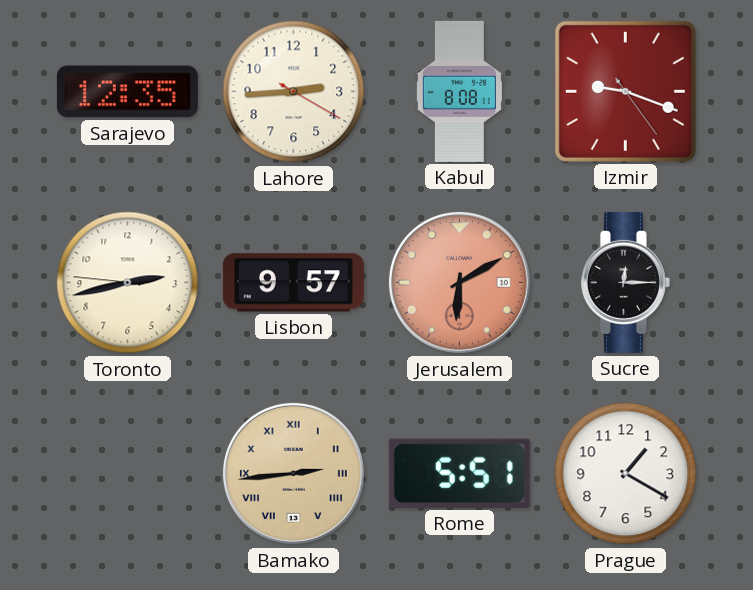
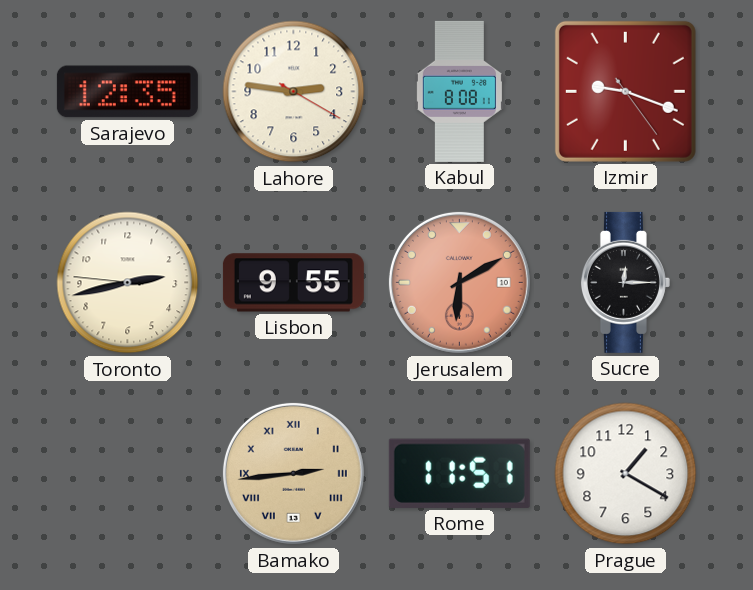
Lahore: 2:44 -> 2:46 (294, 92)
Lisbon: 9:57 -> 9:55 (293, 283)
Rome: 5:51 -> 11:51 (459, 473)
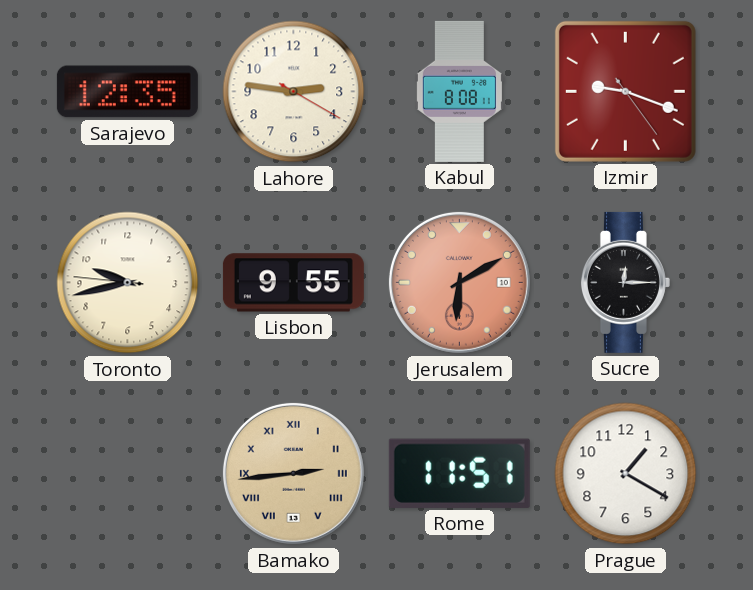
Toronto: 2:42 -> 9:42 (128, 283)
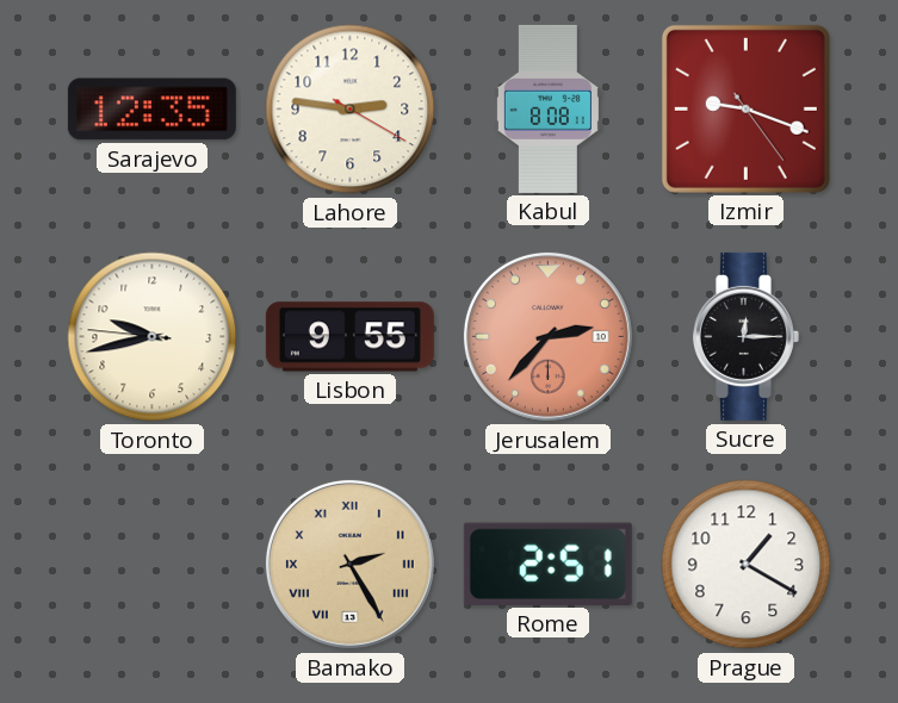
Jerusalem: 6:10 -> 2:37 (547, 336)
Bamako: 2:44 -> 2:25 (349, 564)
Rome: 11:51 -> 2:51 (547, 564)
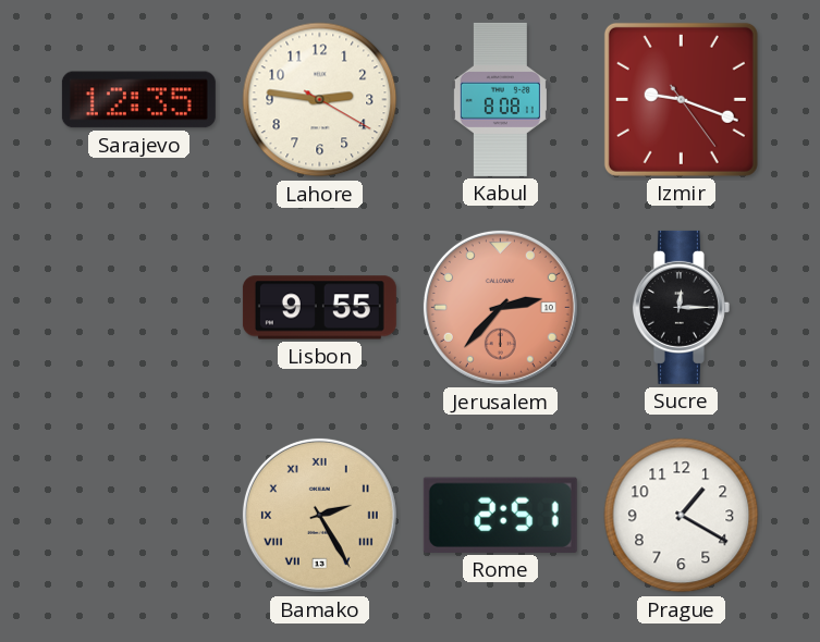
Toronto: 9:42 -> none (153, 337)
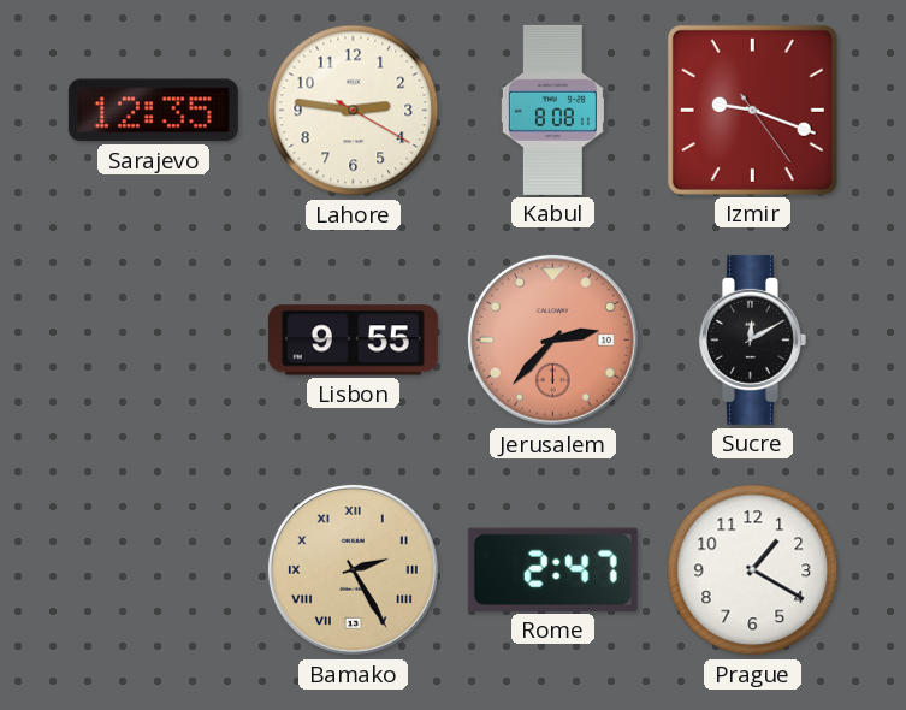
Sucre: 12:15 -> 12:10 (752, 339)
Rome: 2:51 -> 2:47 (552, 569)
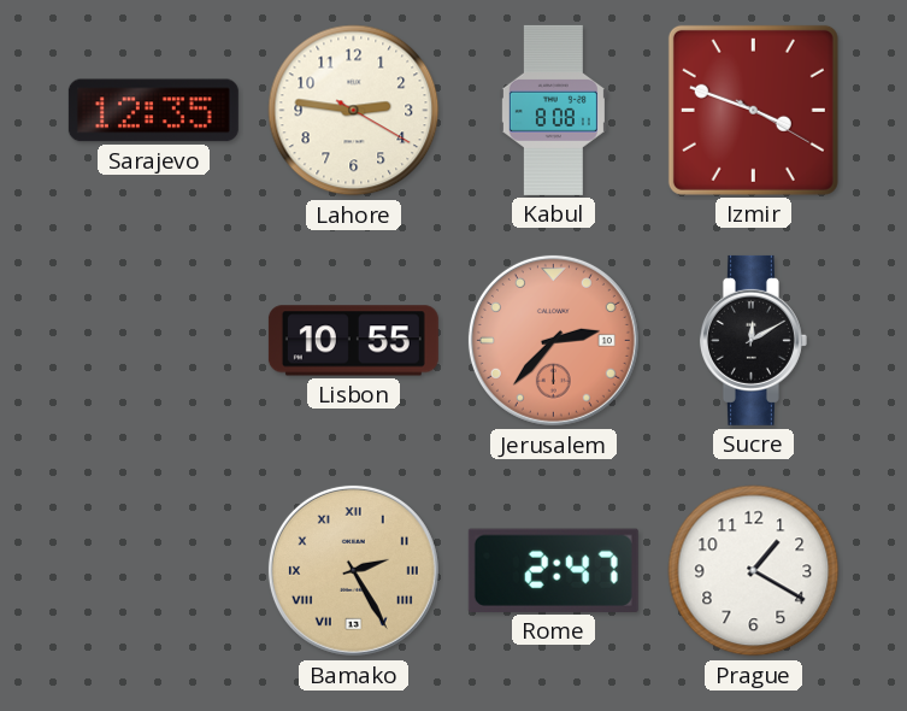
Izmir: 9:18 -> 3:48 (753, 110)
Lisbon: 9:55 -> 10:55 (353, 341)
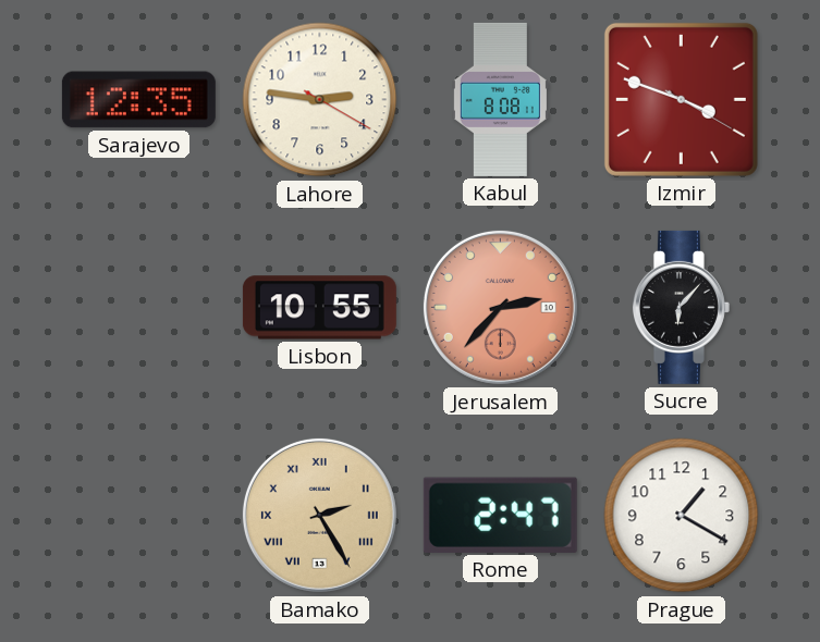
Sucre: 12:10 -> 6:07 (681, 307)
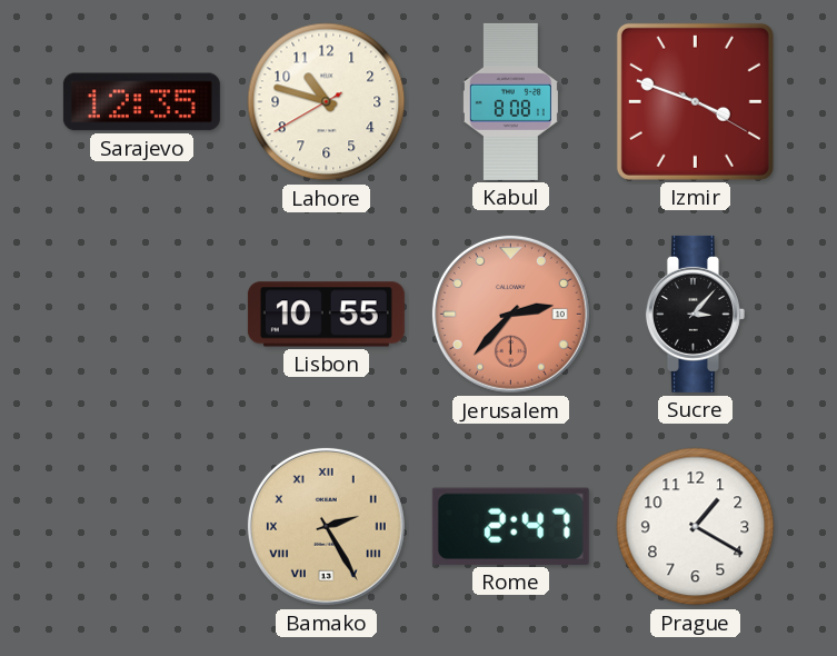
Lahore: 2:46 -> 10:47 (327, 102)
Sucre: 6:07 -> 3:07 (695, 314)
